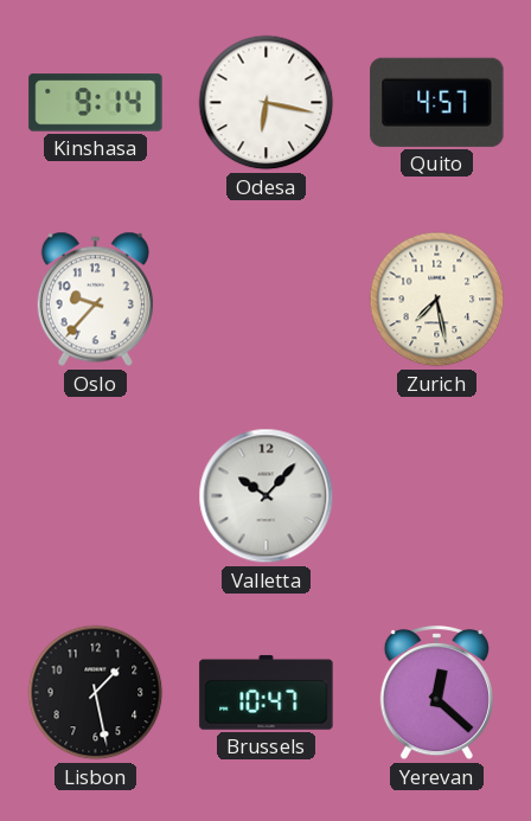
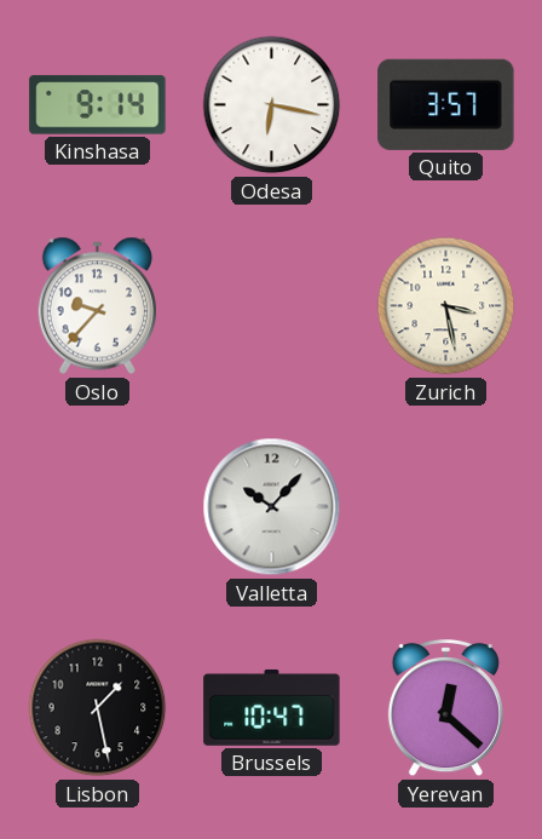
Quito: 4:57 -> 3:57 (446, 104)
Zurich: 7:28 -> 3:28 (446, 306)
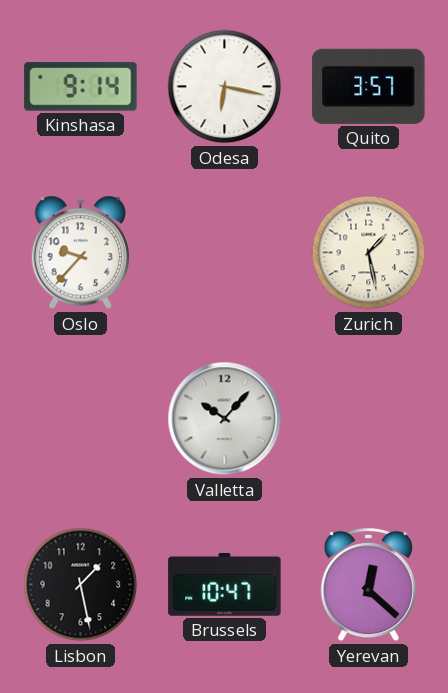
Zurich: 3:28 -> 1:28 (369, 253)
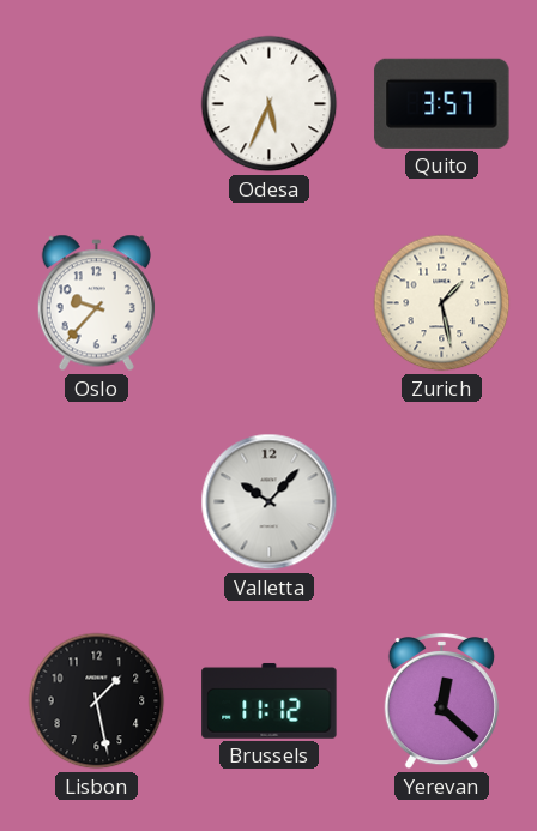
Kinshasa: 9:14 -> none (81, 87)
Odesa: 6:17 -> 5:34 (270, 104)
Brussels: 10:47 -> 11:12 (270, 700)
